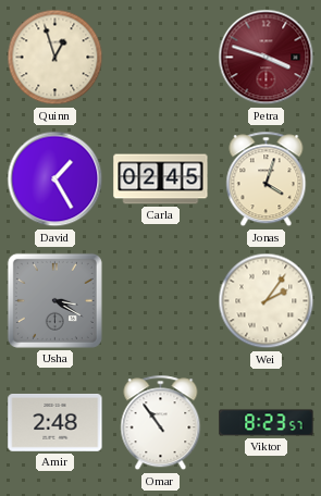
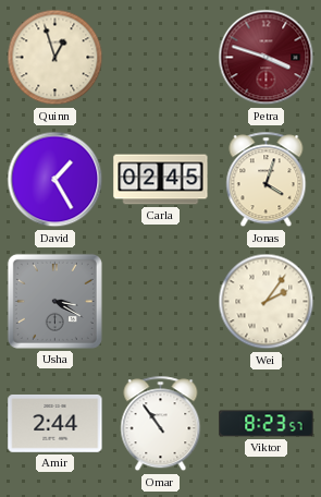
Amir: 2:48 -> 2:44 (55, 424)
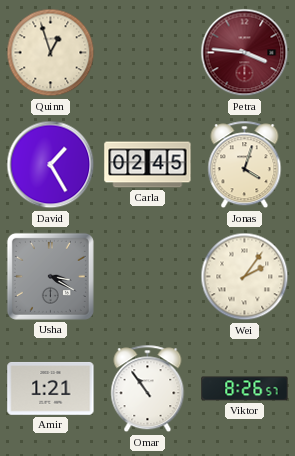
Petra: 3:48 -> 3:46 (245, 53)
Amir: 2:44 -> 1:21 (51, 389)
Viktor: 8:23 -> 8:26 (245, 389)
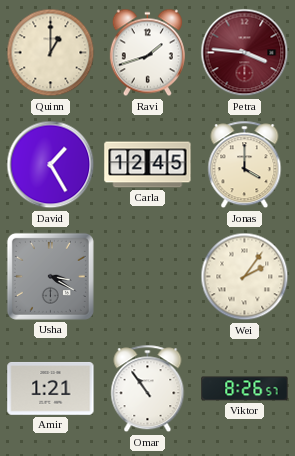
Quinn: 12:57 -> 1:00 (51, 53)
Ravi: none -> 1:42 (147, 53)
Carla: 02:45 -> 12:45 (148, 165)
Jonas: 4:03 -> 4:00 (245, 165)
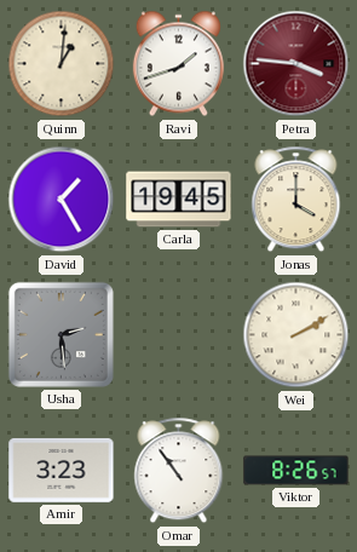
Quinn: 1:00 -> 1:01 (62, 64)
Carla: 12:45 -> 19:45 (179, 200)
Usha: 3:20 -> 2:29 (61, 334)
Wei: 2:06 -> 2:10 (296, 335)
Amir: 1:21 -> 3:23 (62, 471)
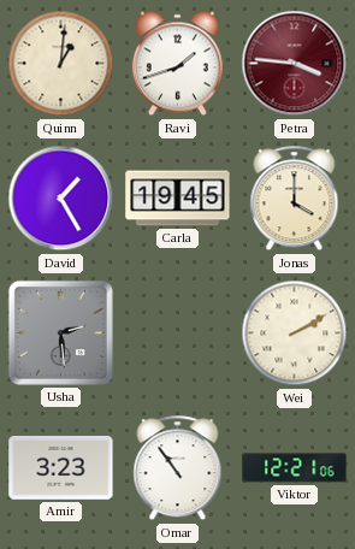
Viktor: 8:26 -> 12:21 (295, 468)
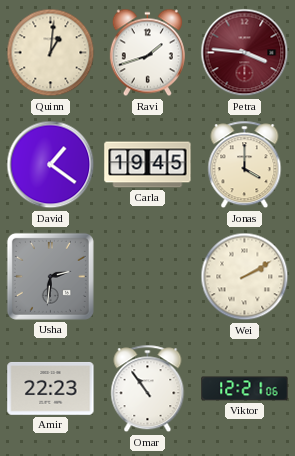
David: 1:25 -> 1:21 (51, 165)
Usha: 2:29 -> 2:31 (50, 276)
Amir: 3:23 -> 22:23 (51, 389)
